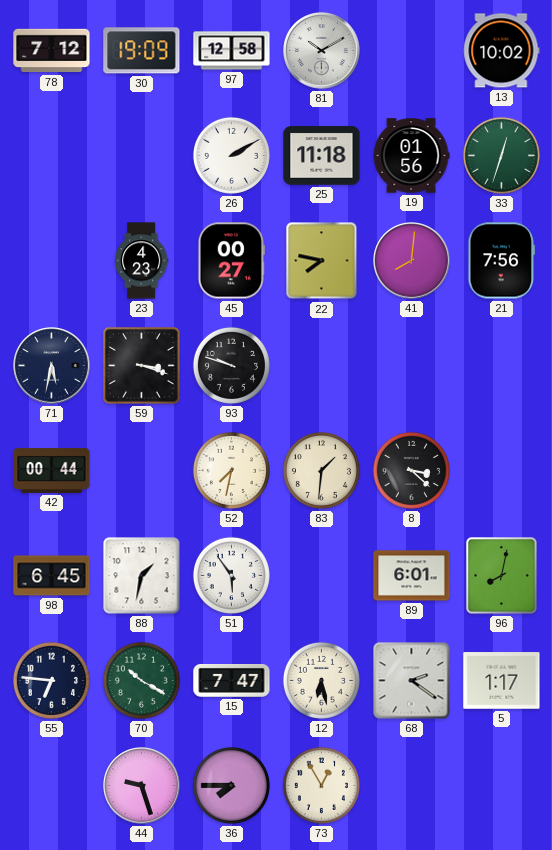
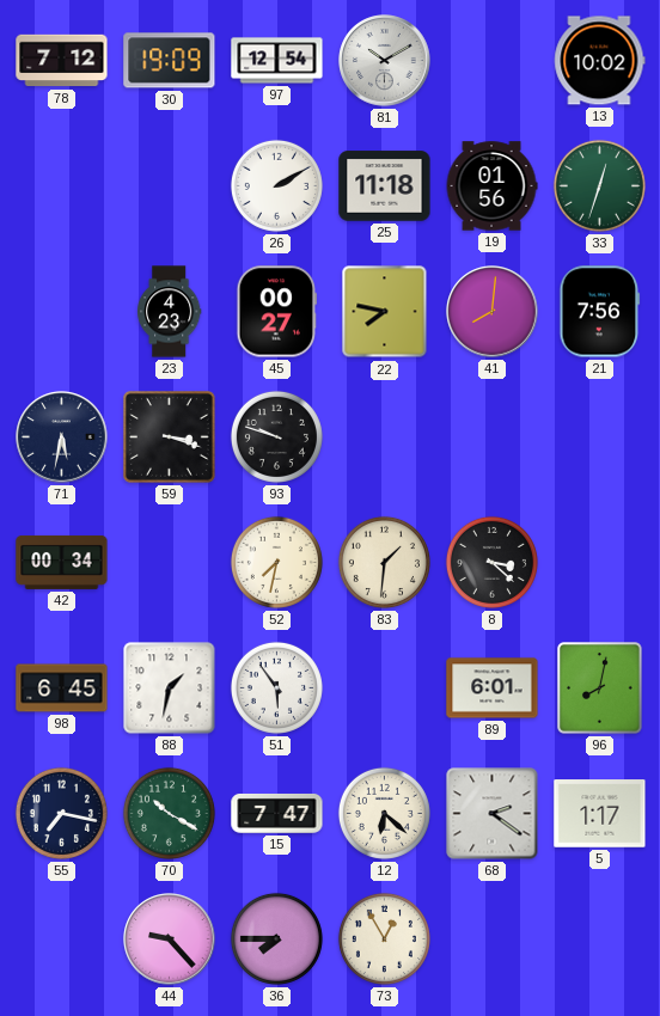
97: 12:58 -> 12:54 (277, 61)
42: 00:44 -> 00:34 (62, 562)
55: 6:46 -> 7:17 (61, 813)
12: 6:28 -> 6:22 (384, 813)
44: 9:27 -> 9:23 (170, 940)
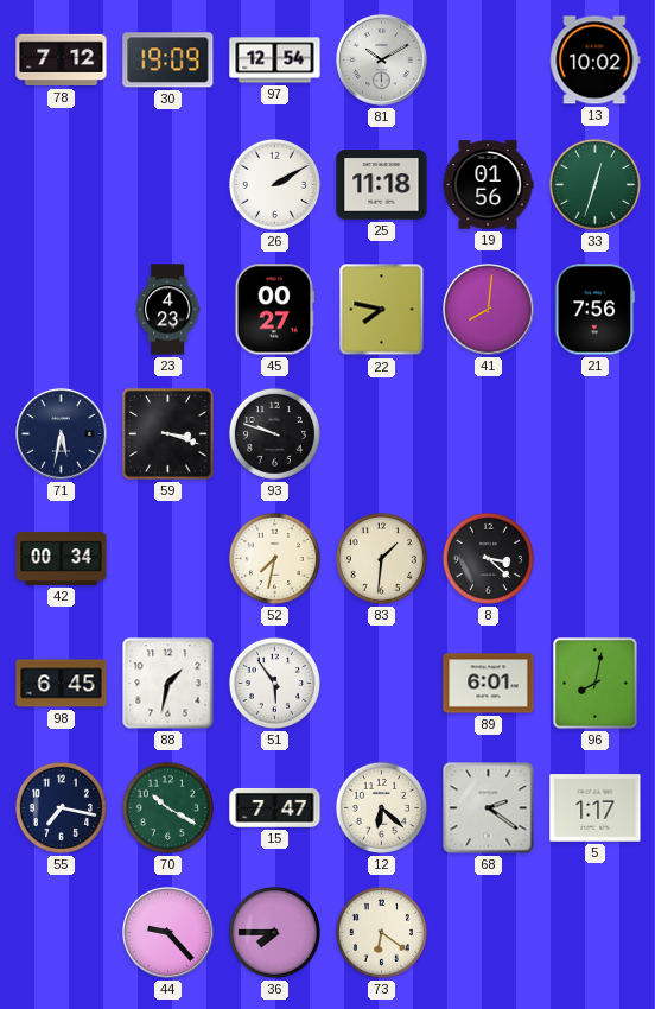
73: 12:55 -> 6:21 (381, 932)
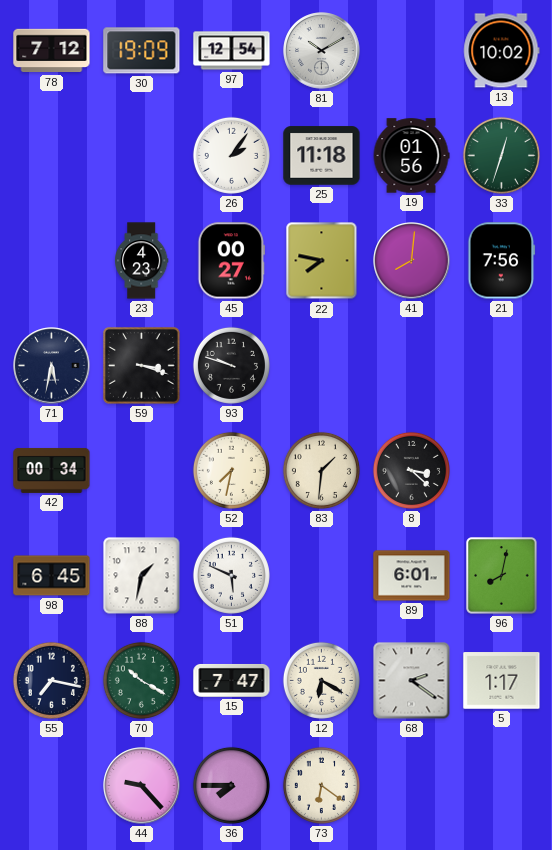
26: 2:10 -> 2:06 (231, 155)
51: 5:54 -> 5:49 (231, 575)
12: 6:22 -> 6:20 (321, 680)
